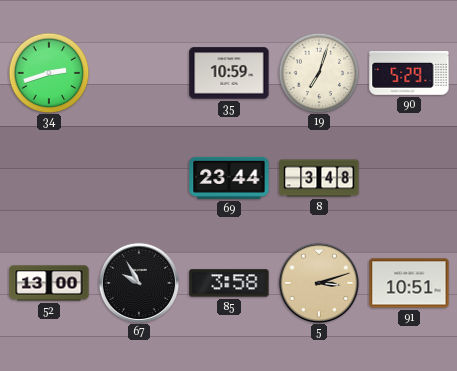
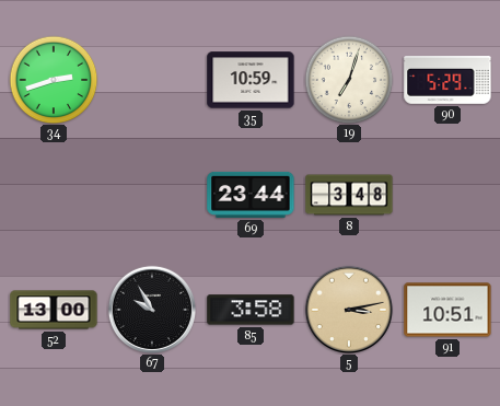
5: 3:12 -> 3:13 (348, 309)
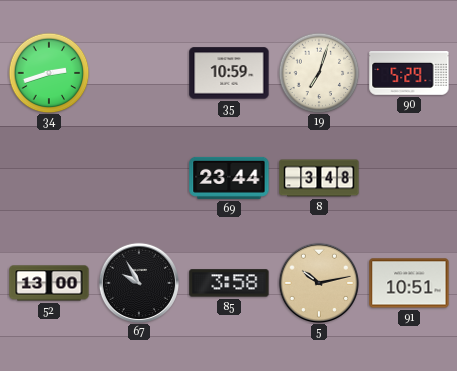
5: 3:13 -> 10:13 (318, 282)
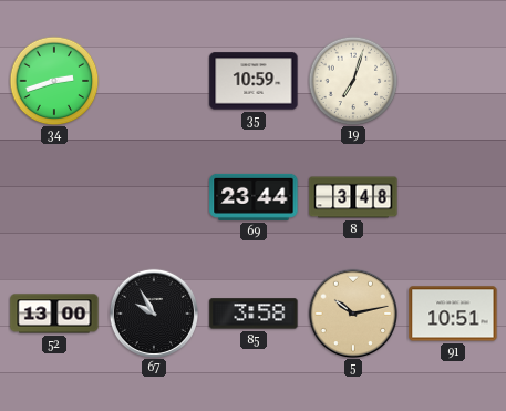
90: 5:29 -> none (409, 74)
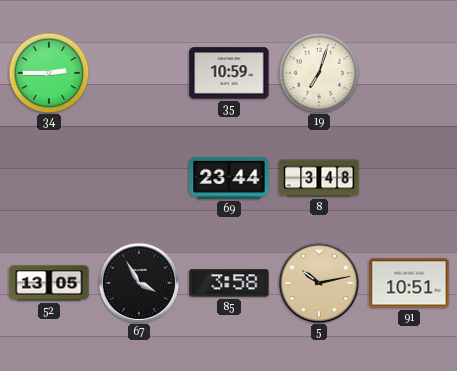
34: 2:42 -> 2:45 (49, 73)
52: 13:00 -> 13:05 (49, 283)
67: 9:55 -> 3:55 (138, 282)
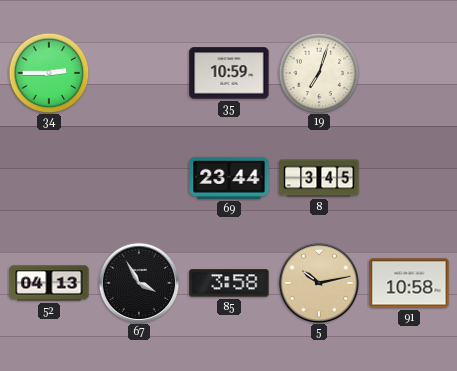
8: 3:48 -> 3:45 (319, 178)
52: 13:05 -> 04:13 (49, 283)
91: 10:51 -> 10:58 (409, 283)
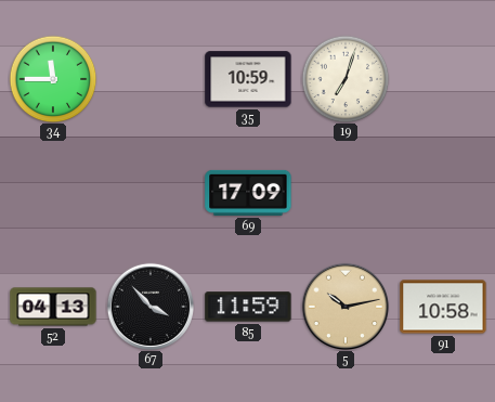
34: 2:45 -> 11:45 (53, 79)
69: 23:44 -> 17:09 (248, 193)
8: 3:45 -> none (319, 178)
67: 3:55 -> 3:53 (149, 306)
85: 3:58 -> 11:59 (248, 307)
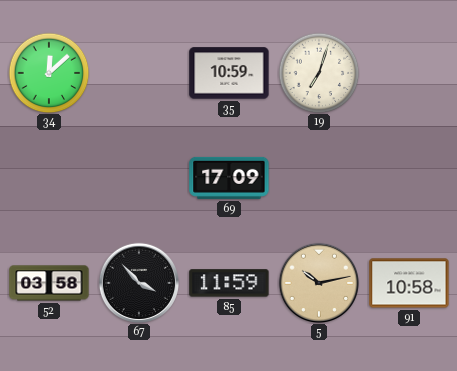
34: 11:45 -> 12:08 (49, 73)
52: 04:13 -> 03:58 (49, 283)
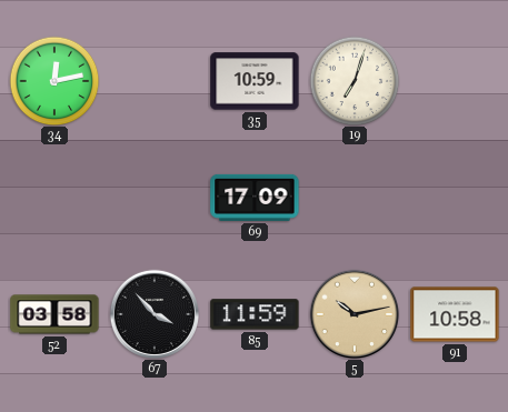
34: 12:08 -> 12:13 (54, 81)
